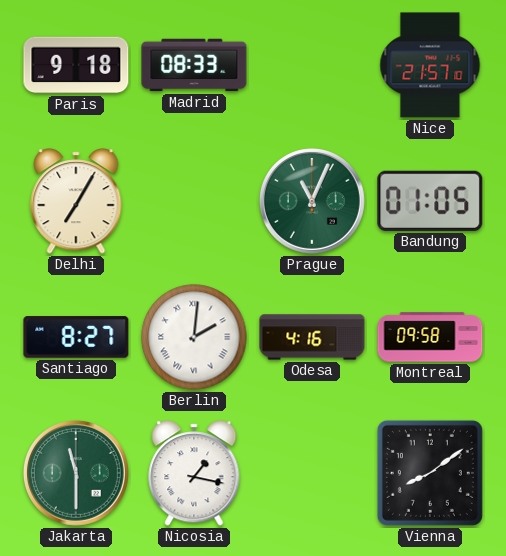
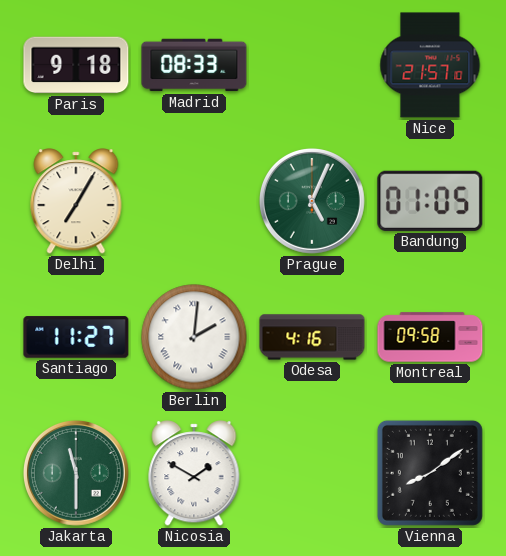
Prague: 11:04 -> 5:04 (312, 201)
Santiago: 8:27 -> 11:27 (76, 337)
Nicosia: 1:17 -> 1:50 (194, 473)
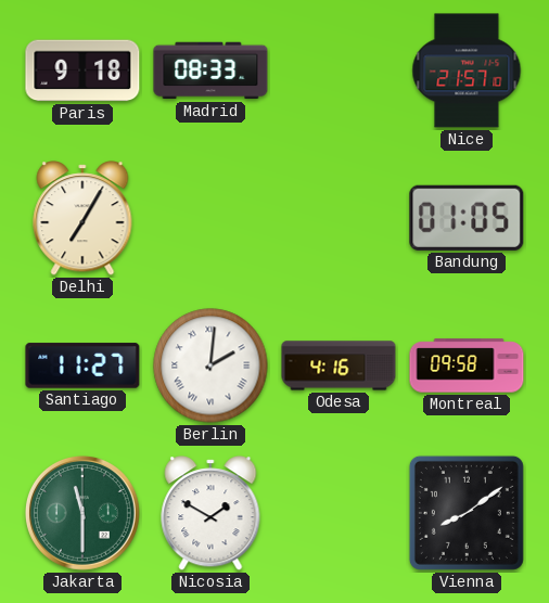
Prague: 5:04 -> none (312, 201)
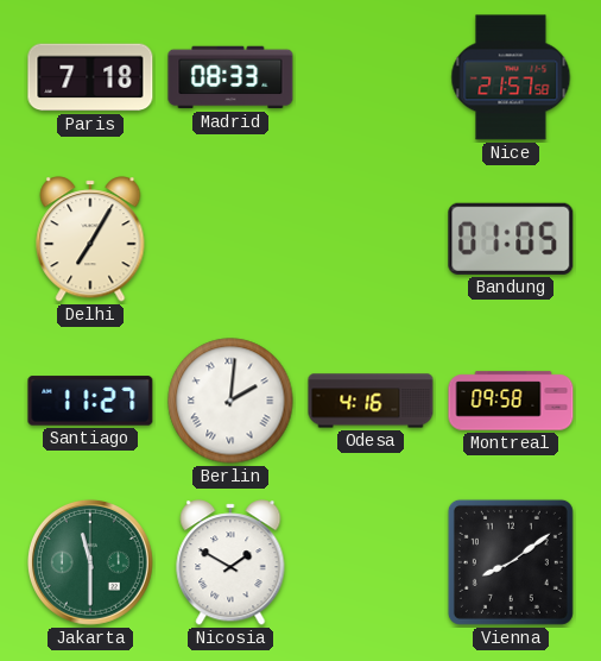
Paris: 9:18 -> 7:18 (90, 77)
Nice: 21:57:10 -> 21:57:58 (511, 77)
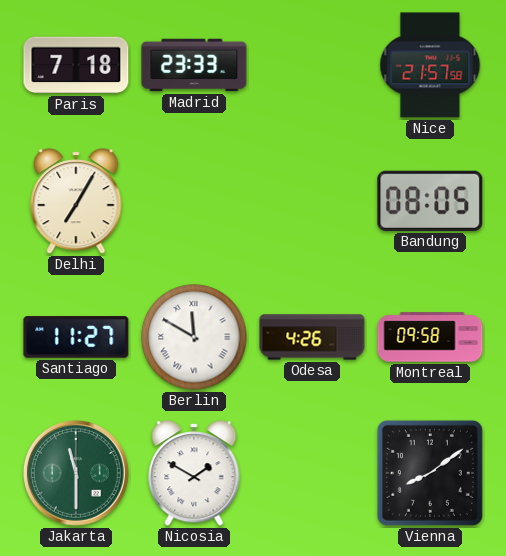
Madrid: 08:33 -> 23:33 (194, 65)
Bandung: 01:05 -> 08:05 (430, 201)
Berlin: 2:01 -> 11:50 (194, 337)
Odesa: 4:16 -> 4:26 (312, 337)
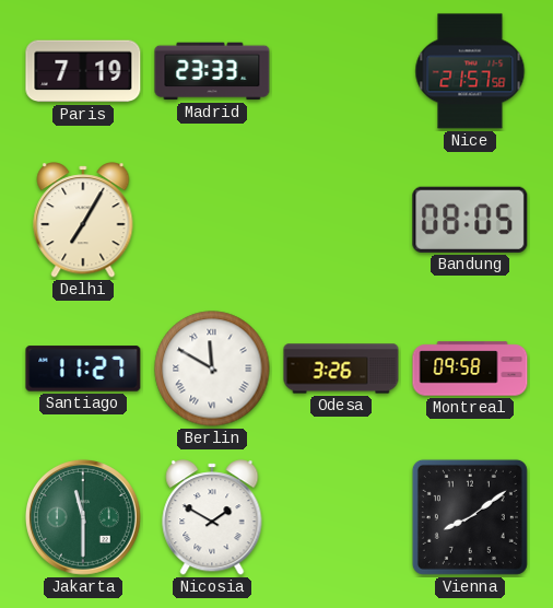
Paris: 7:18 -> 7:19 (83, 71)
Odesa: 4:26 -> 3:26 (341, 369)
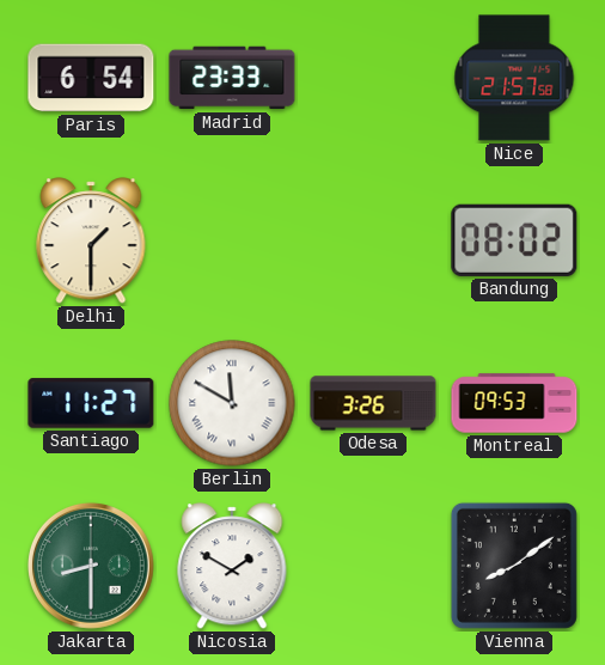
Paris: 7:19 -> 6:54 (91, 78)
Delhi: 7:05 -> 1:30 (91, 240)
Bandung: 08:05 -> 08:02 (514, 240)
Montreal: 09:58 -> 09:53 (514, 403)
Jakarta: 11:30 -> 8:30 (91, 566)
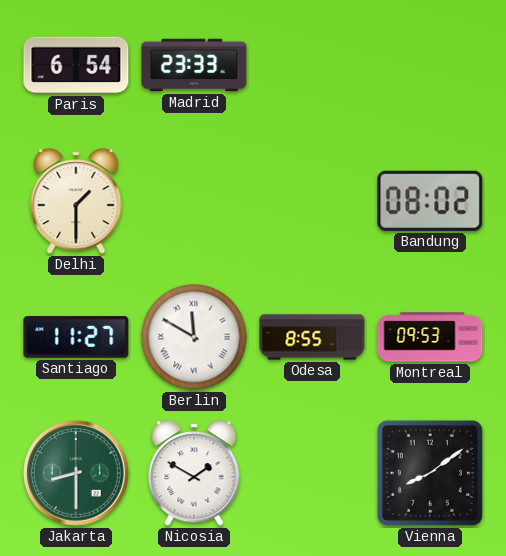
Nice: 21:57 -> none (514, 78)
Odesa: 3:26 -> 8:55 (312, 337)
